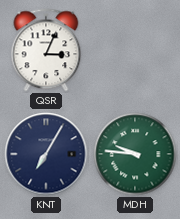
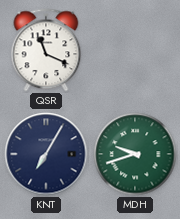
QSR: 3:04 -> 11:19 (46, 50)
MDH: 9:46 -> 9:42 (135, 154)
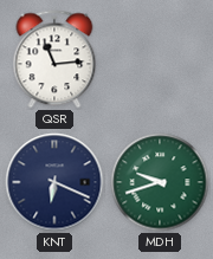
QSR: 11:19 -> 11:14 (54, 59)
KNT: 7:05 -> 6:19 (54, 182)
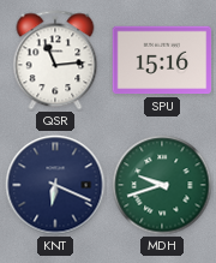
SPU: none -> 15:16 (162, 60)
